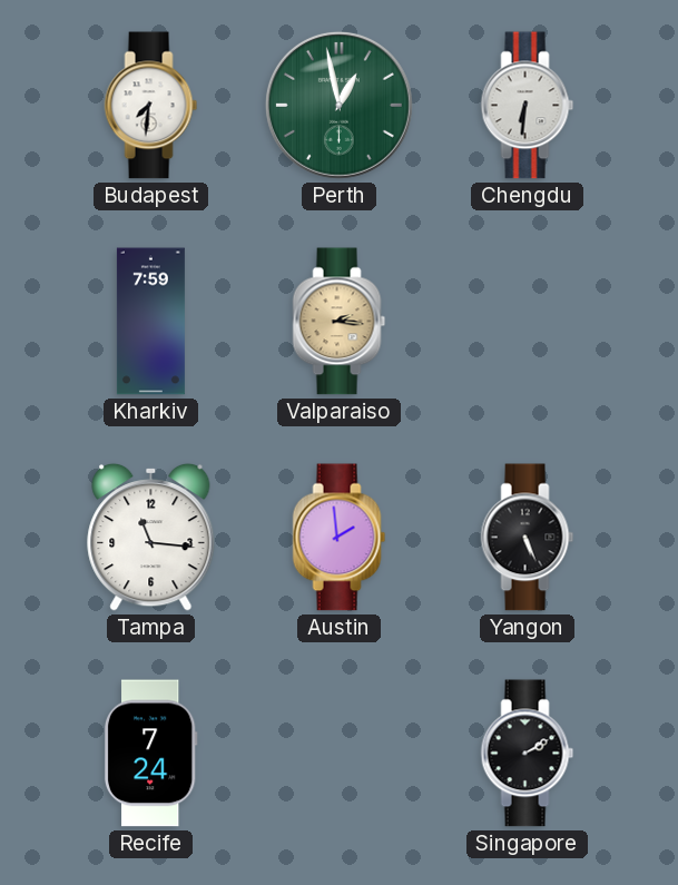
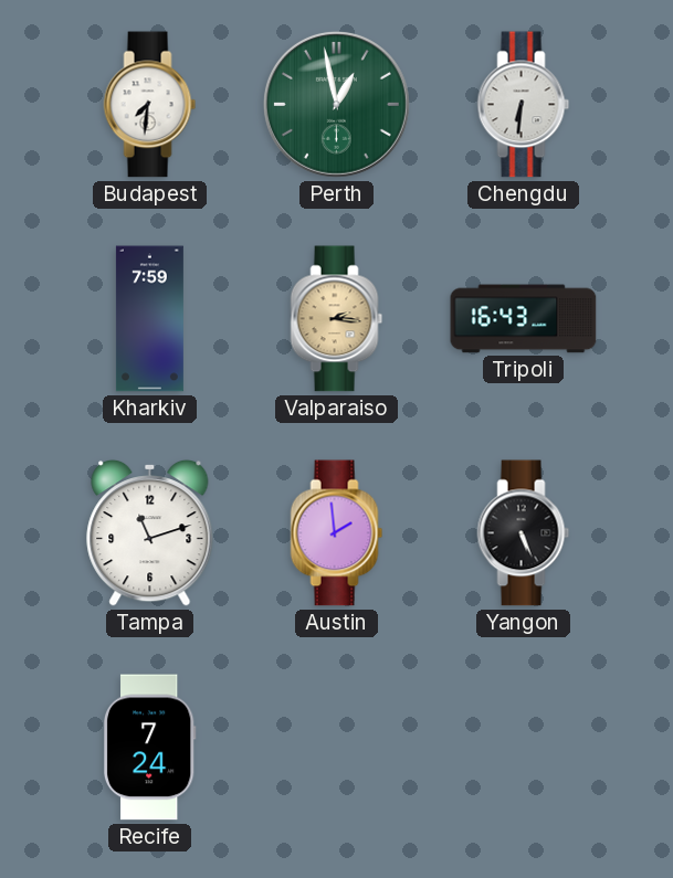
Tripoli: none -> 16:43 (524, 319)
Tampa: 11:16 -> 11:12 (150, 532)
Singapore: 2:10 -> none (528, 754)
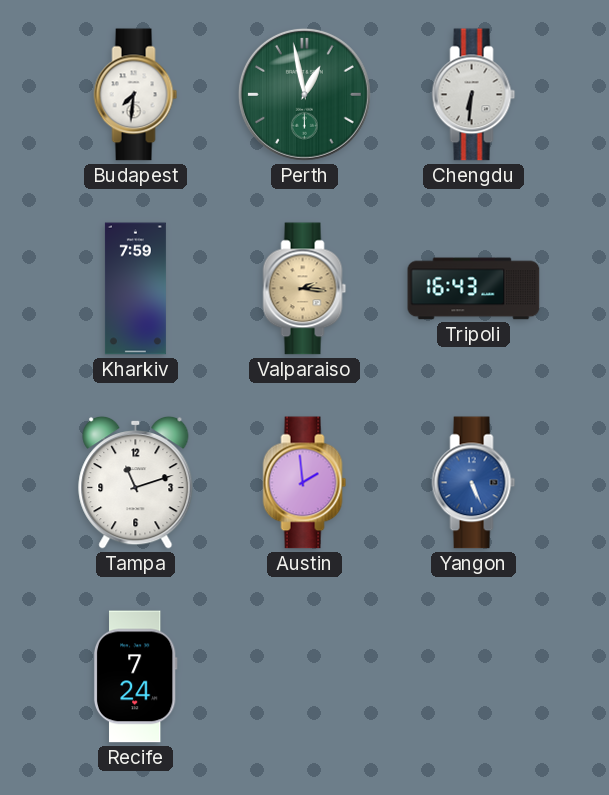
Yangon dial: black -> blue (474, 483)
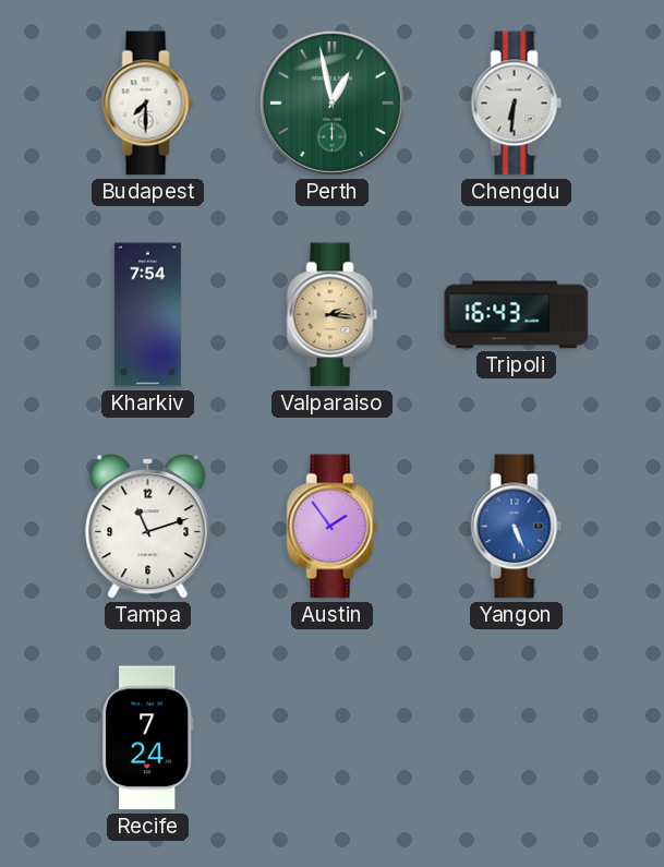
Budapest: 7:31 -> 7:30 (148, 104)
Kharkiv: 7:59 -> 7:54 (147, 315)
Austin: 1:59 -> 1:54 (333, 527)
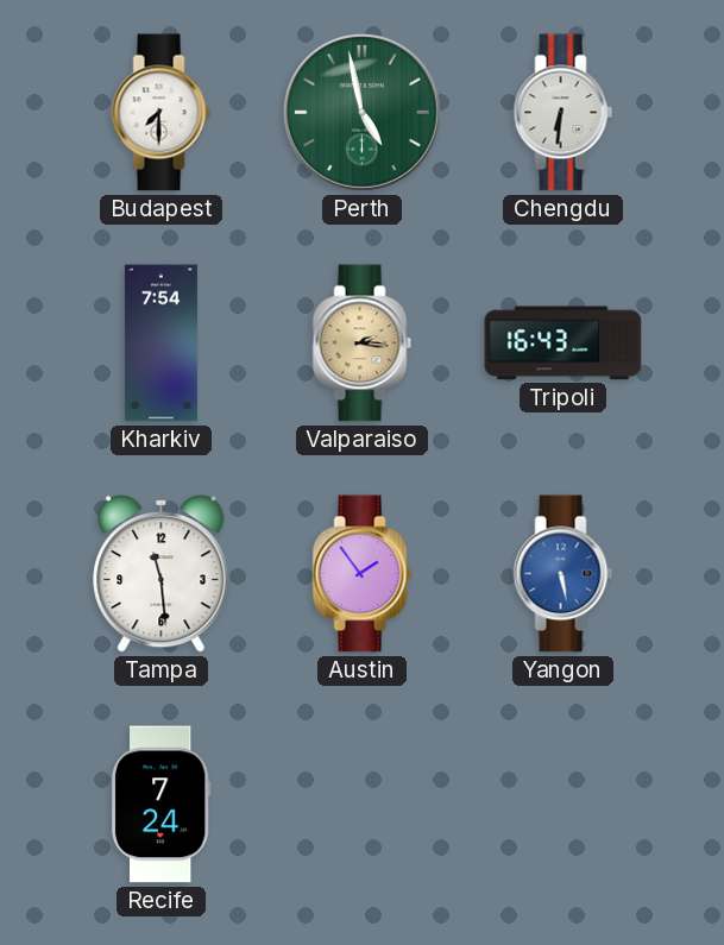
Perth: 12:58 -> 4:58 (361, 112)
Tampa: 11:12 -> 11:29 (162, 573)
Yangon: 5:26 -> 5:28 (564, 574)
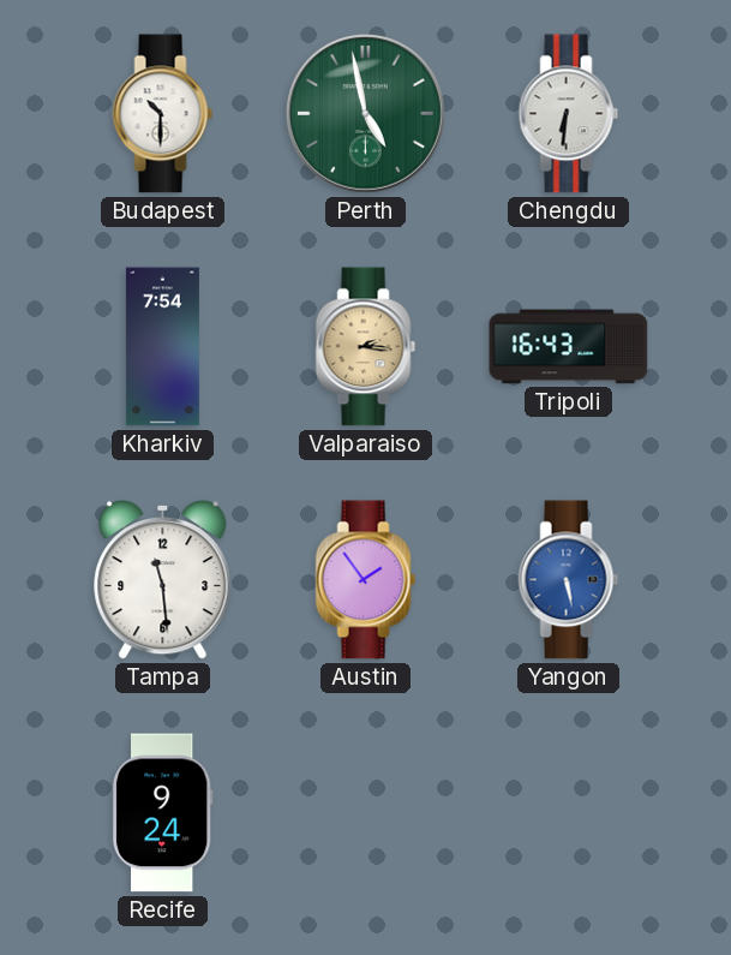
Budapest: 7:30 -> 10:30 (163, 114)
Recife: 7:24 -> 9:24 (162, 813)
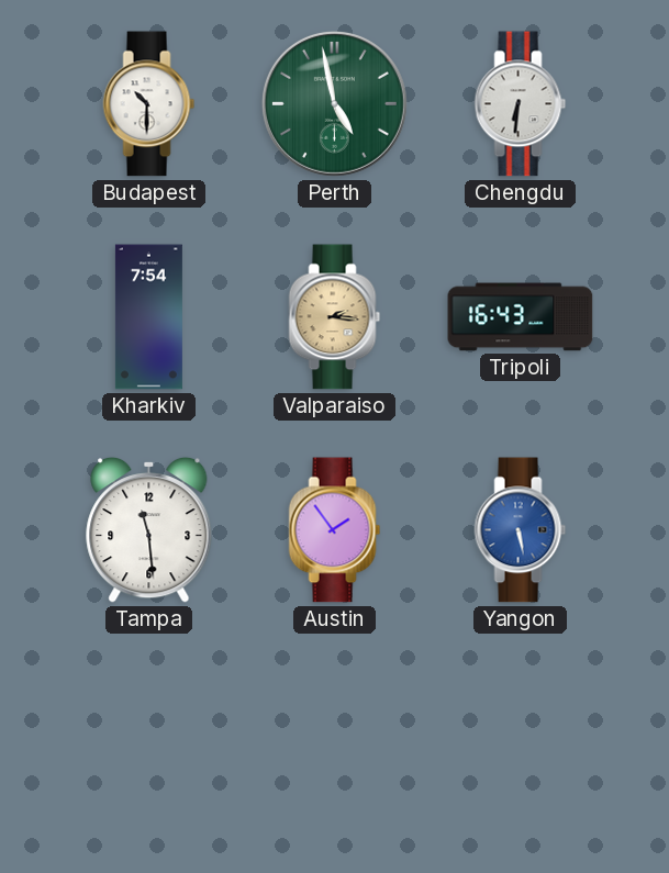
Recife: 9:24 -> none (162, 813)
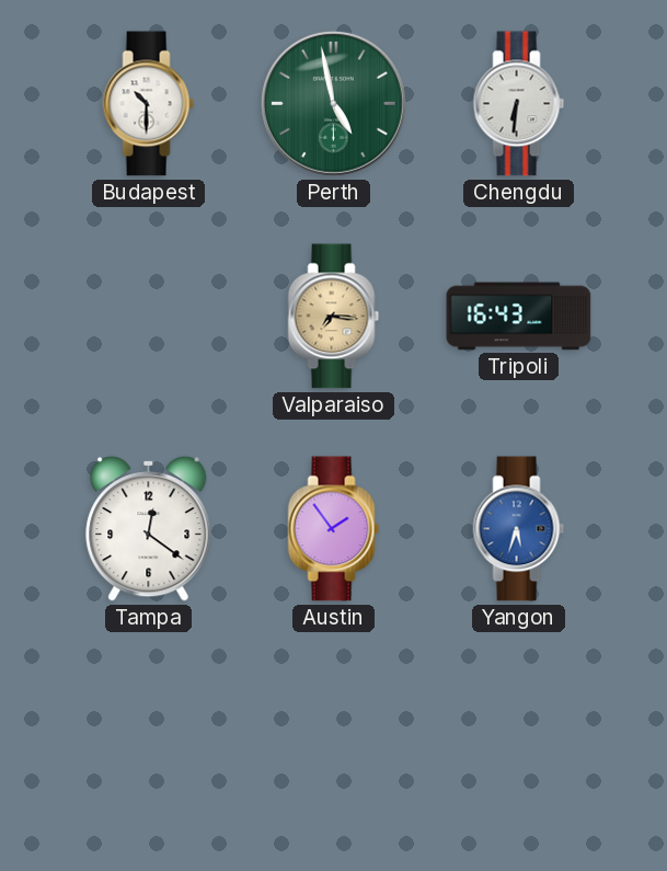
Kharkiv: 7:54 -> none (148, 317)
Valparaiso: 2:16 -> 7:16 (334, 317)
Tampa: 11:29 -> 12:21 (149, 528)
Yangon: 5:28 -> 5:33 (519, 529)
